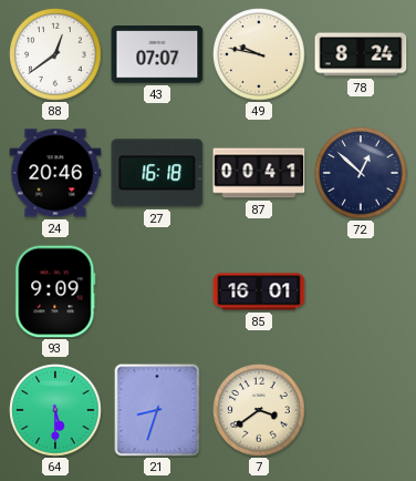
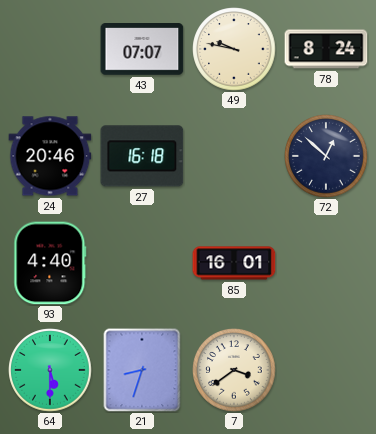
88: 12:39 -> none (55, 54)
87: 00:41 -> none (259, 173)
93: 9:09 -> 4:40 (50, 263)
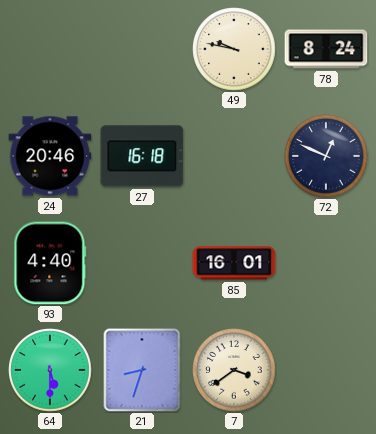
43: 07:07 -> none (142, 49)
72: 12:52 -> 12:49 (326, 156)
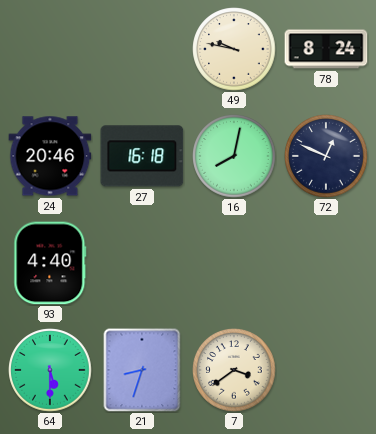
16: none -> 8:02 (234, 156)
85: 16:01 -> none (234, 263)
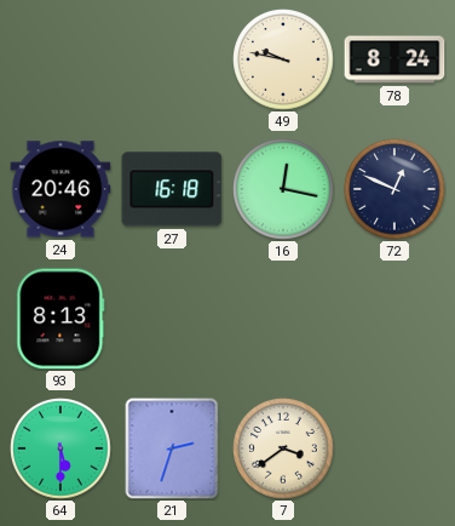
16: 8:02 -> 12:17 (283, 189)
93: 4:40 -> 8:13 (61, 319)
21: 8:33 -> 2:33 (172, 448)
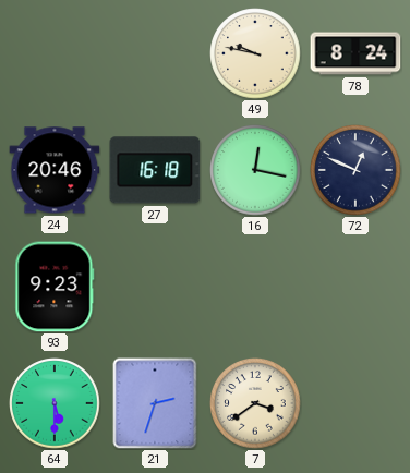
93: 8:13 -> 9:23 (55, 287)
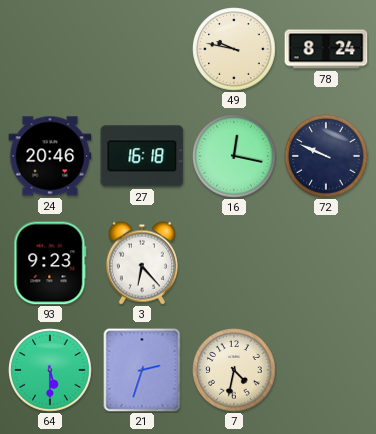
72: 12:49 -> 9:49 (326, 156)
3: none -> 6:23 (142, 263)
7: 3:39 -> 4:32 (234, 370)
